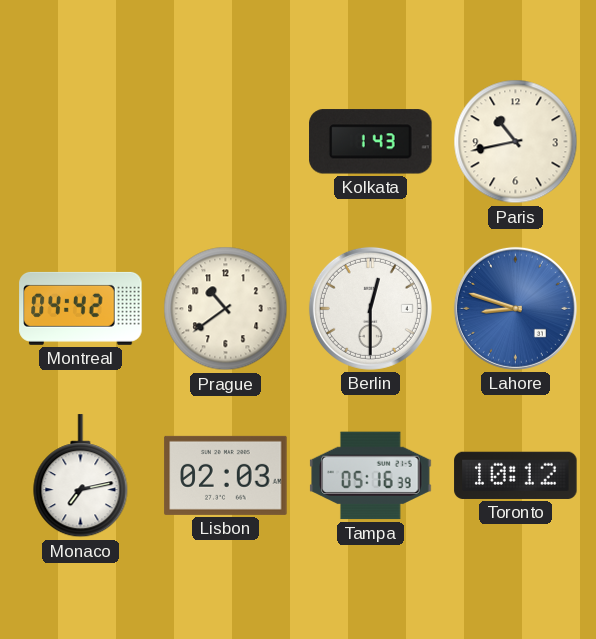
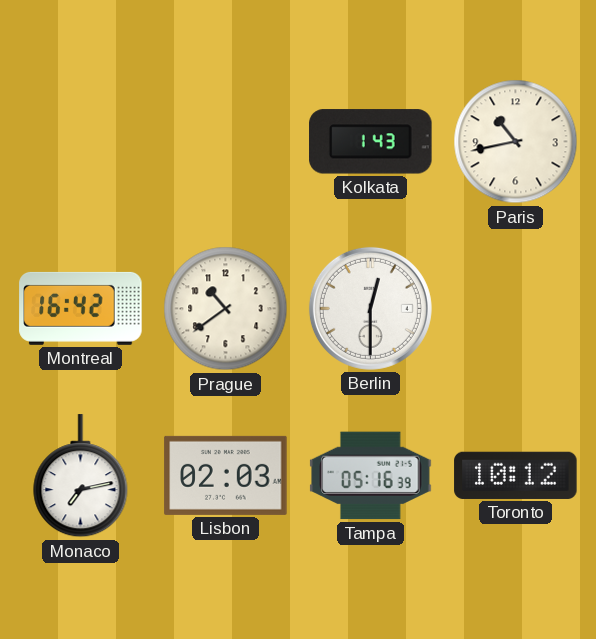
Montreal: 04:42 -> 16:42 (81, 308)
Lahore: 8:48 -> none (515, 308)
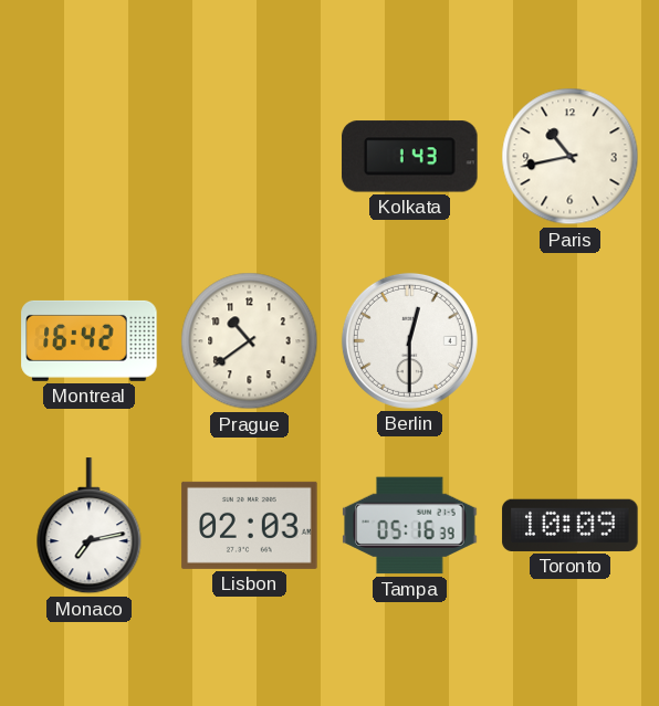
Toronto: 10:12 -> 10:09 (571, 525)
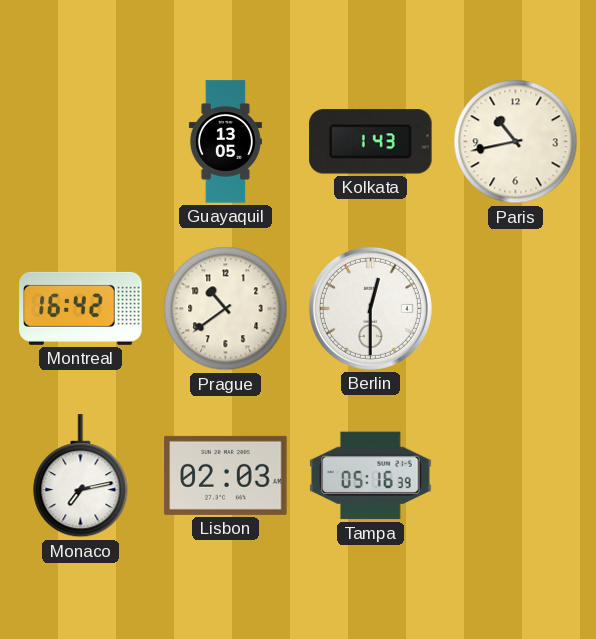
Guayaquil: none -> 13:05 (225, 142)
Toronto: 10:09 -> none (571, 525)
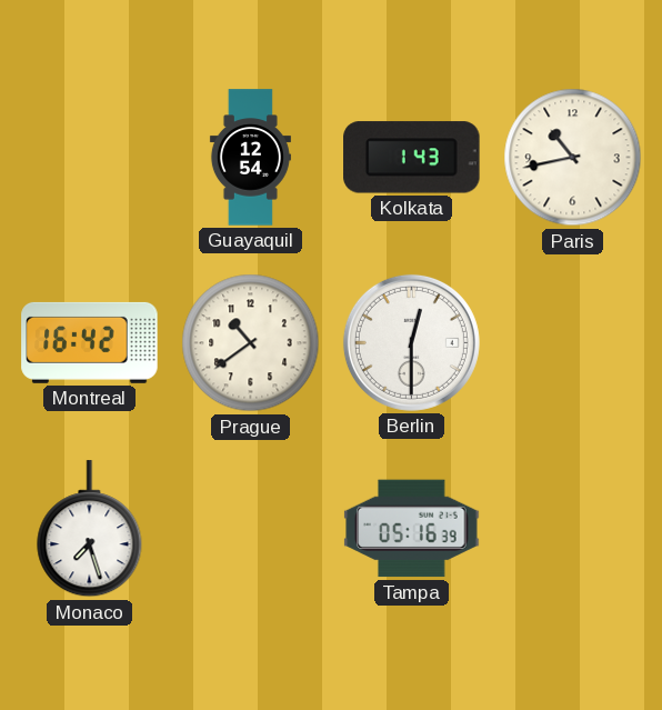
Guayaquil: 13:05 -> 12:54 (250, 158)
Monaco: 7:13 -> 7:27 (90, 529)
Lisbon: 02:03 -> none (226, 475)
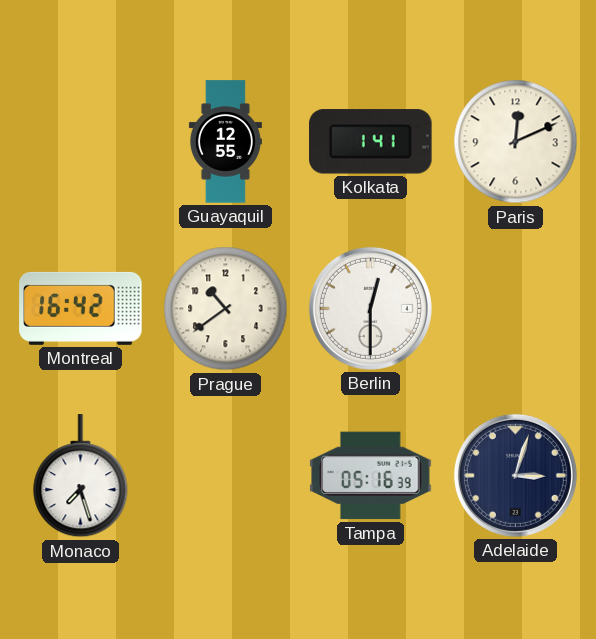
Guayaquil: 12:54 -> 12:55 (225, 142)
Kolkata: 1:43 -> 1:41 (371, 142)
Paris: 10:43 -> 12:11 (516, 142)
Adelaide: none -> 3:03 (515, 475)
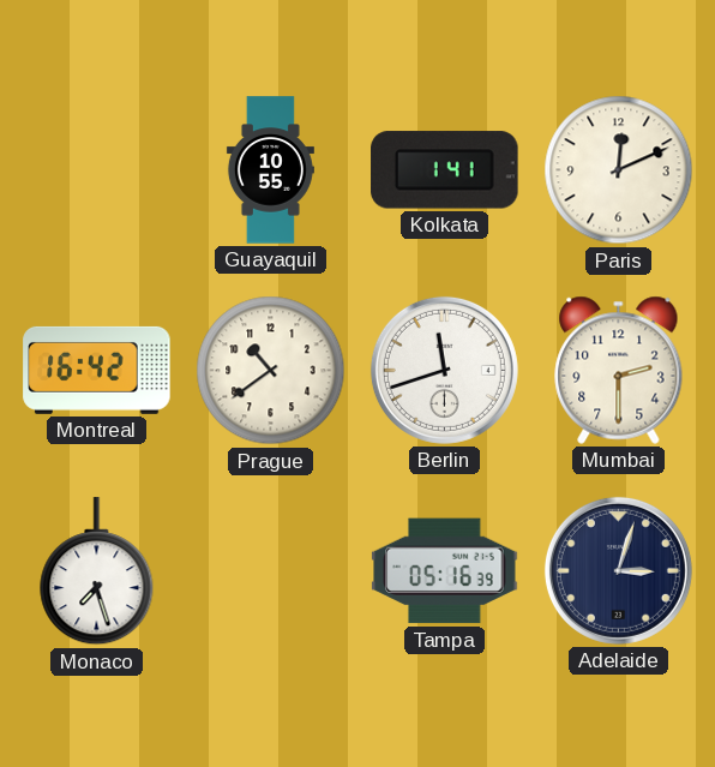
Guayaquil: 12:55 -> 10:55 (270, 170)
Berlin: 12:30 -> 11:42 (444, 370)
Mumbai: none -> 2:30 (619, 370)
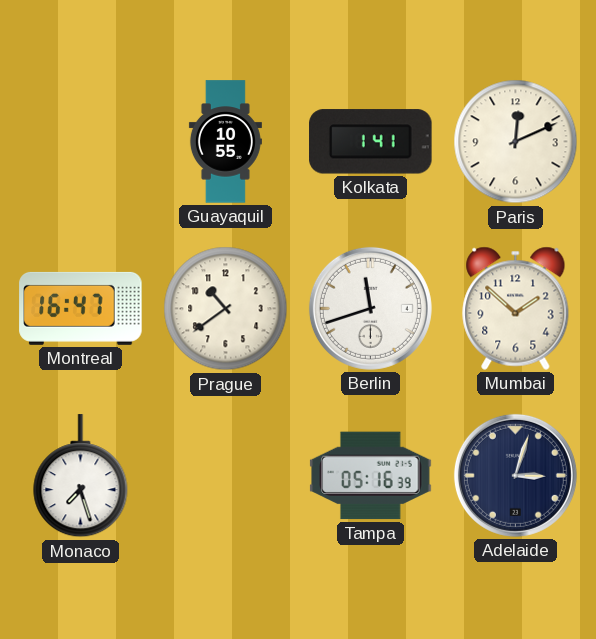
Montreal: 16:42 -> 16:47 (81, 308)
Mumbai: 2:30 -> 1:52 (516, 308)
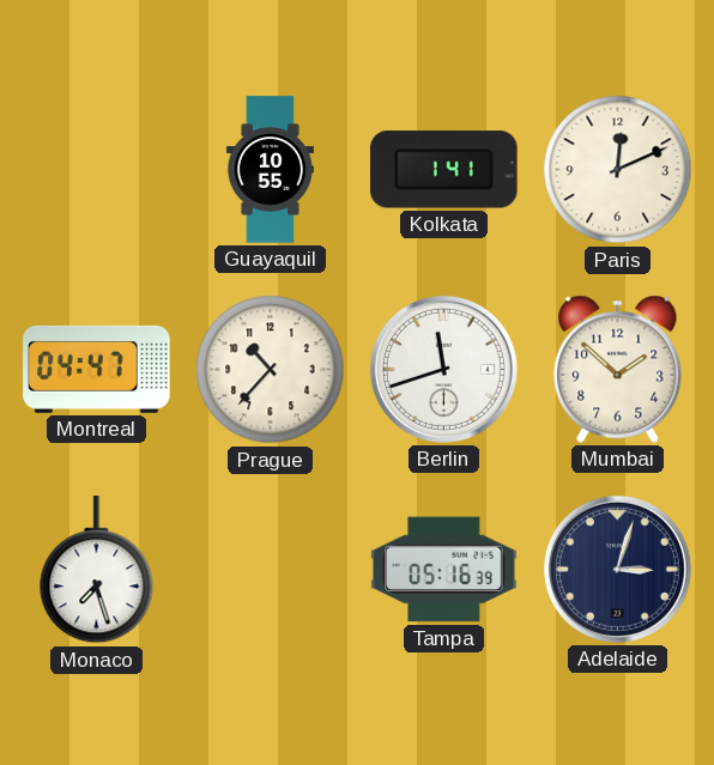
Montreal: 16:47 -> 04:47 (97, 369)
Prague: 10:39 -> 10:37 (271, 370)
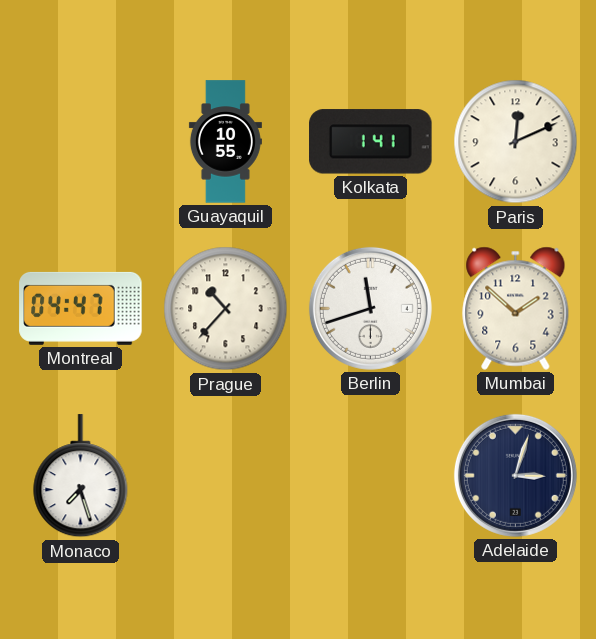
Tampa: 05:16 -> none (444, 570)
